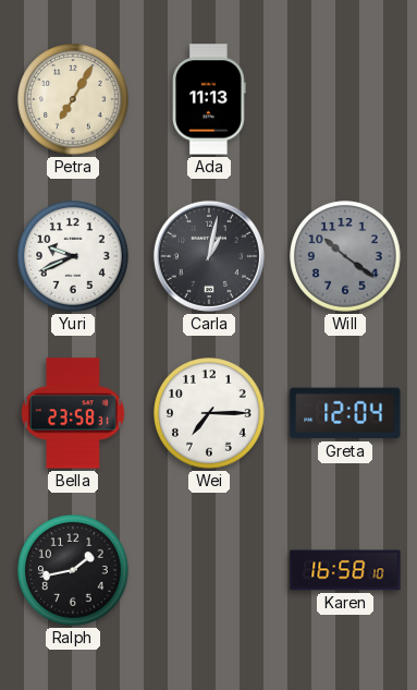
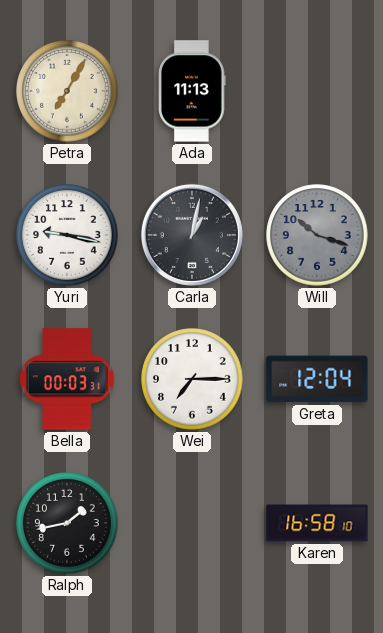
Yuri: 9:41 -> 9:17 (67, 235)
Will: 10:21 -> 10:18 (317, 235)
Bella: 23:58 -> 00:03 (67, 379)
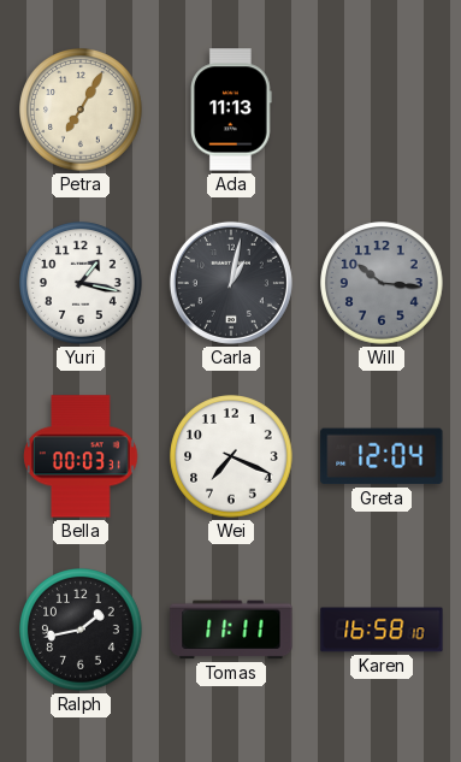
Yuri: 9:17 -> 1:17 (81, 283)
Will: 10:18 -> 10:16 (382, 283)
Wei: 7:15 -> 7:19 (231, 456)
Tomas: none -> 11:11 (231, 630)
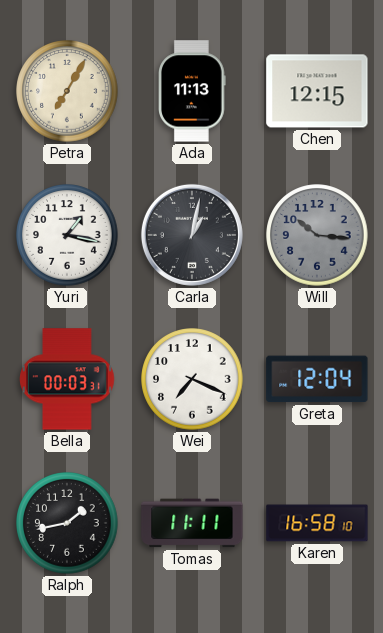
Chen: none -> 12:15 (317, 91)
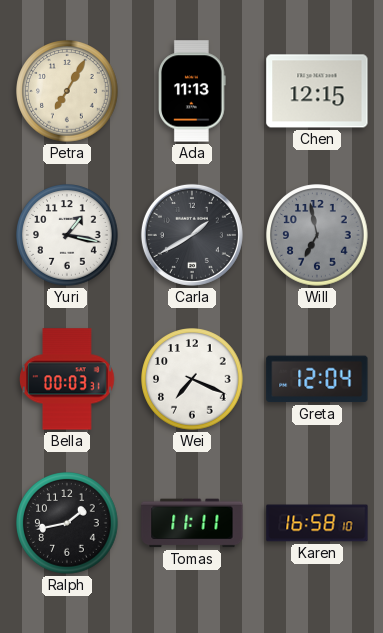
Carla: 1:02 -> 1:40 (192, 235)
Will: 10:16 -> 6:58 (317, 235)
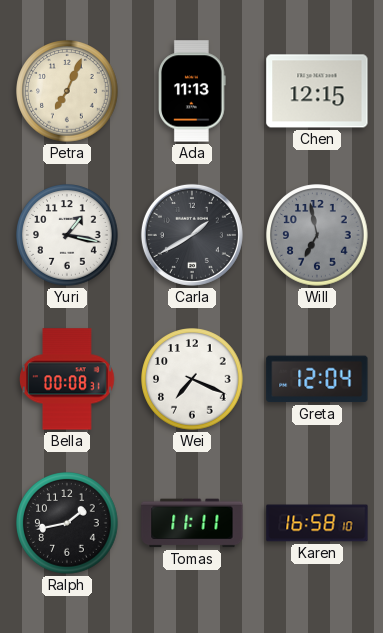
Petra: 7:05 -> 7:04 (67, 91)
Bella: 00:03 -> 00:08 (67, 379)
